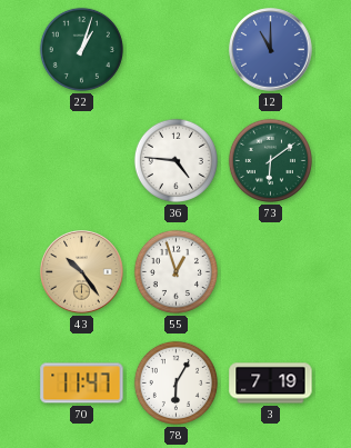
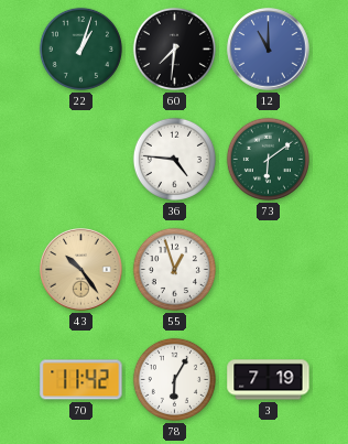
60: none -> 7:31 (174, 48)
70: 11:47 -> 11:42 (81, 380)
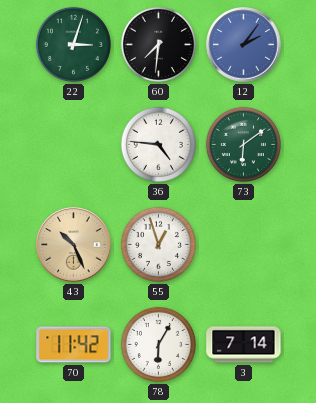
22: 1:03 -> 3:03 (73, 44)
12: 11:00 -> 2:06 (244, 45)
43: 10:24 -> 10:26 (74, 245)
3: 7:19 -> 7:14 (244, 345)
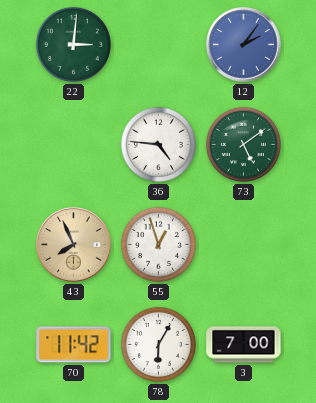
22: 3:03 -> 3:01 (73, 44)
60: 7:31 -> none (158, 44)
73: 6:09 -> 5:09 (243, 144)
43: 10:26 -> 7:56 (74, 245)
3: 7:14 -> 7:00 (244, 345)
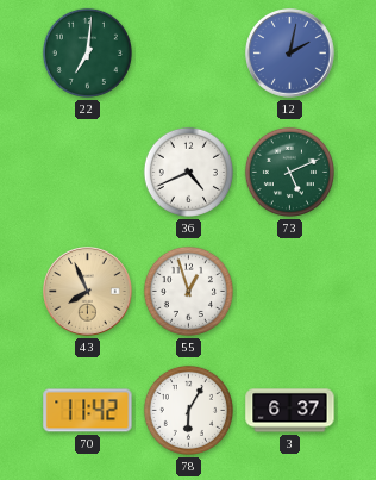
22: 3:01 -> 7:01 (87, 52)
12: 2:06 -> 2:02 (290, 54)
36: 4:46 -> 4:41 (188, 172)
73: 5:09 -> 5:11 (289, 172)
3: 7:00 -> 6:37 (290, 411)
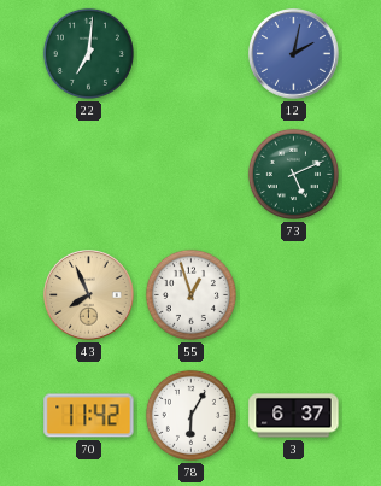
36: 4:41 -> none (188, 172)
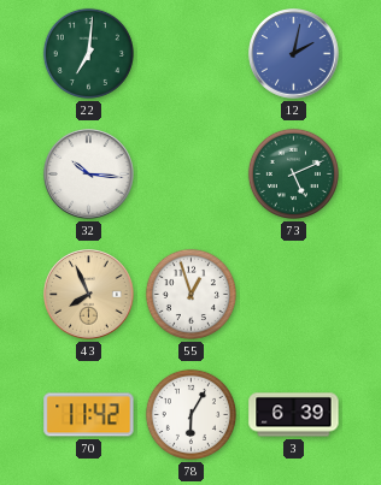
32: none -> 10:16 (89, 175)
3: 6:37 -> 6:39 (294, 415)
